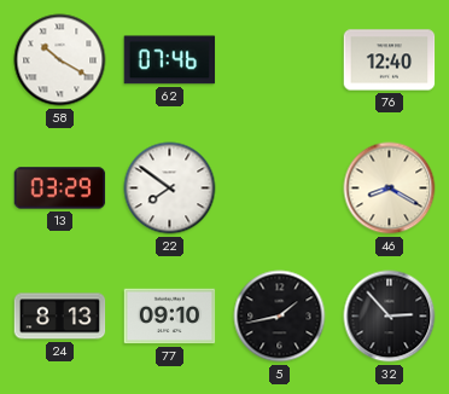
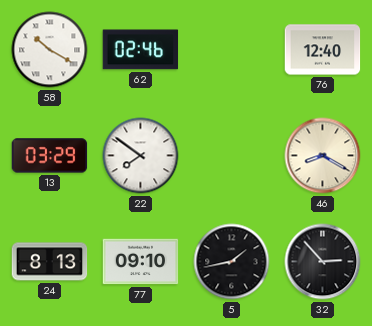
62: 07:46 -> 02:46 (141, 50)
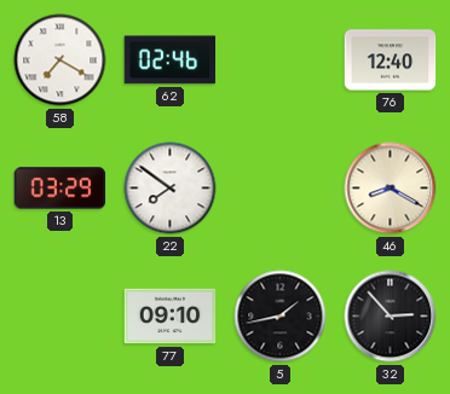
58: 10:20 -> 7:20 (60, 60)
24: 8:13 -> none (50, 262)
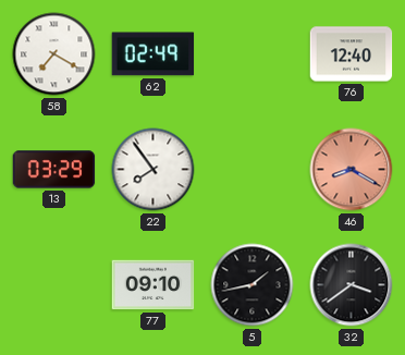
62: 02:46 -> 02:49 (154, 54)
22: 7:51 -> 7:54 (154, 170)
46 dial: cream -> salmon (352, 170)
32: 2:53 -> 3:39 (352, 285)
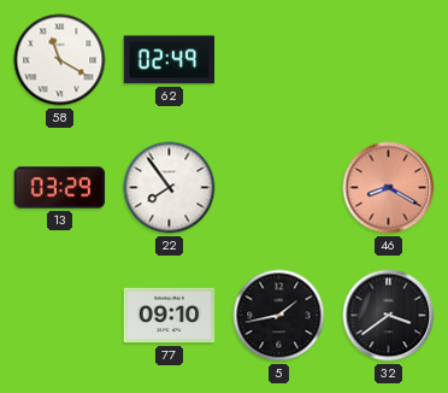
58: 7:20 -> 11:20 (60, 60)
76: 12:40 -> none (352, 54)
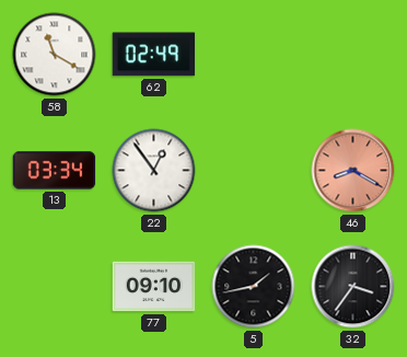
13: 03:29 -> 03:34 (55, 171)
22: 7:54 -> 12:54 (154, 171)
32: 3:39 -> 3:36 (353, 287)
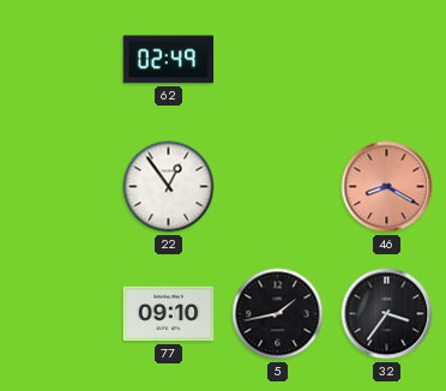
58: 11:20 -> none (55, 55)
13: 03:34 -> none (55, 171)
